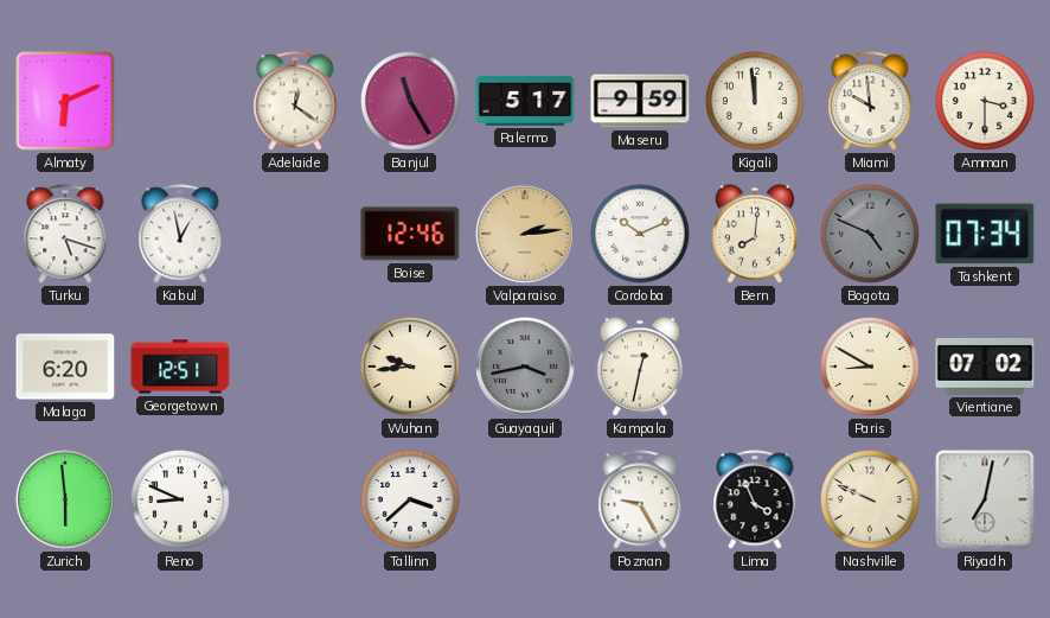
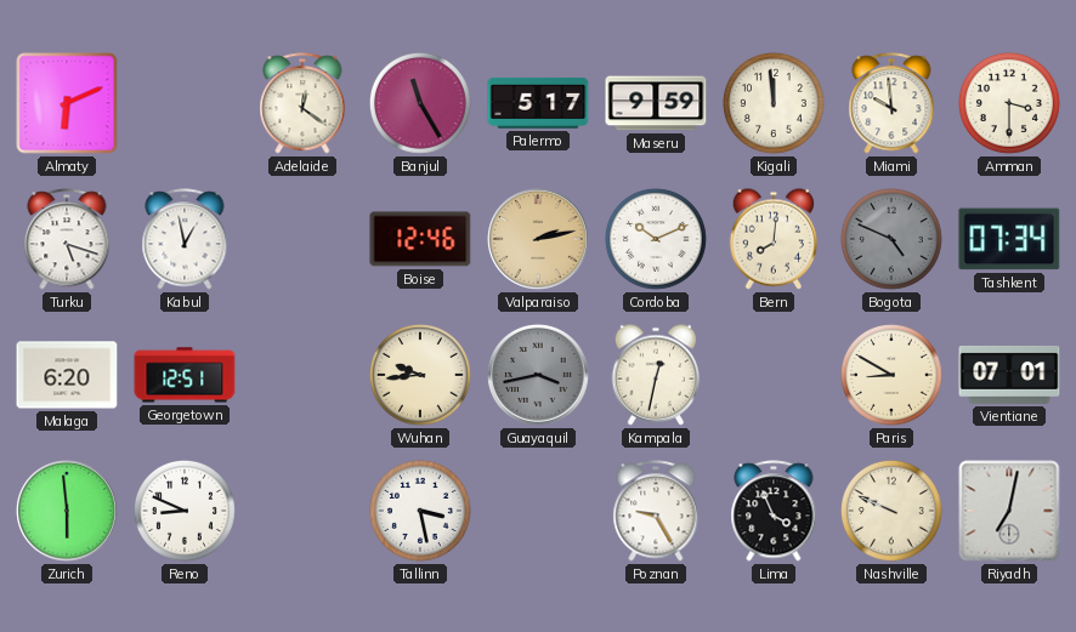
Valparaiso: 2:14 -> 2:13 (538, 239)
Vientiane: 07:02 -> 07:01 (1009, 375)
Tallinn: 3:38 -> 3:28 (420, 511)
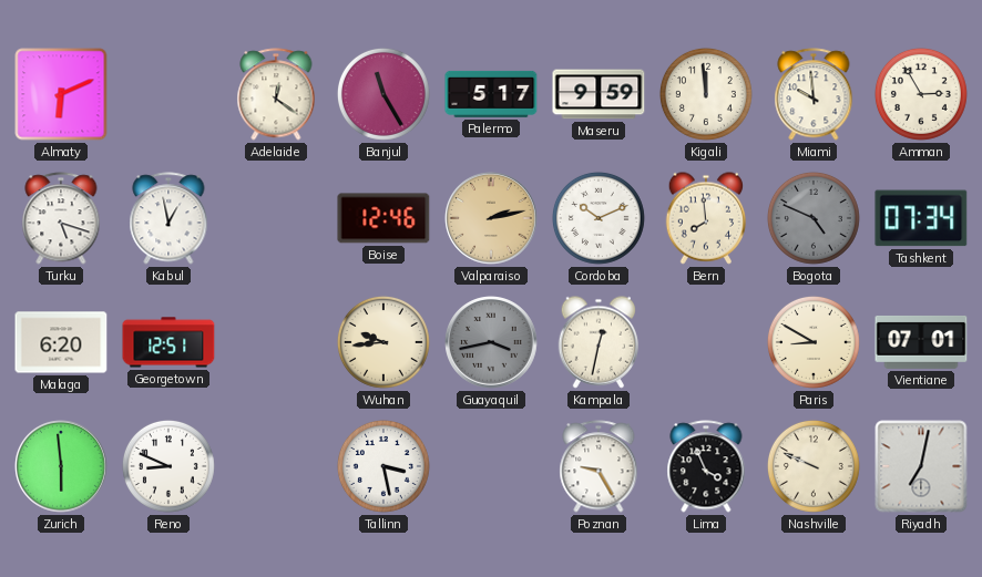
Amman: 3:30 -> 2:55 (921, 94)
Bern: 8:01 -> 7:59 (706, 218)
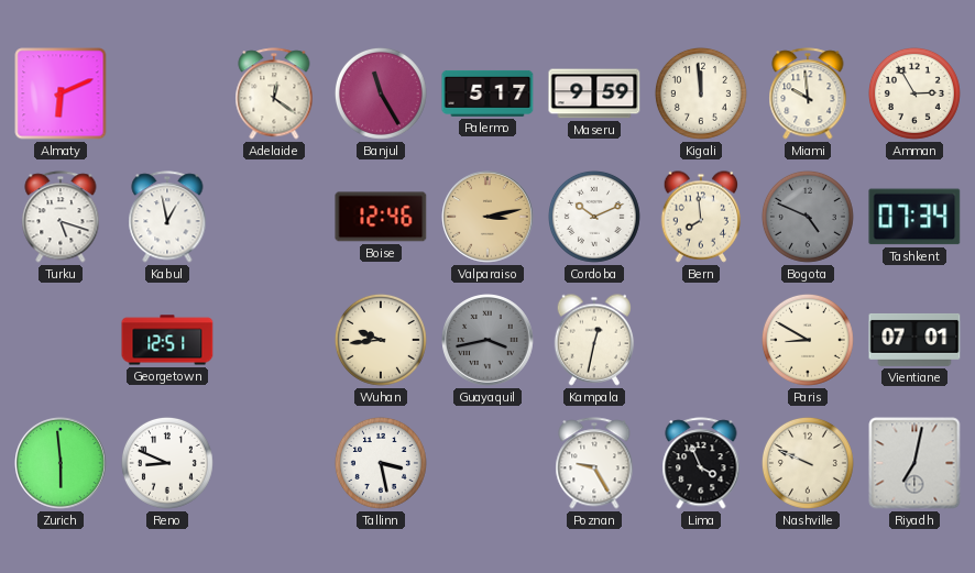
Valparaiso: 2:13 -> 3:13 (487, 217)
Malaga: 6:20 -> none (61, 342)
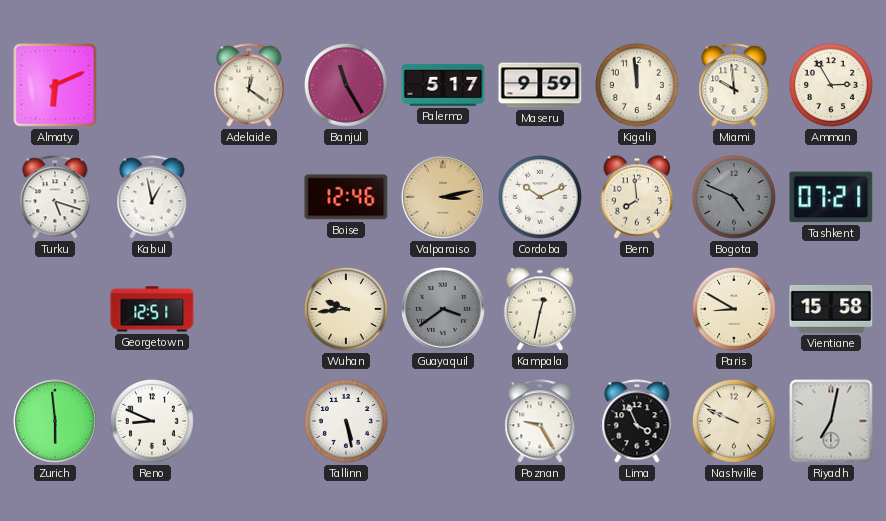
Tashkent: 07:34 -> 07:21 (831, 197)
Guayaquil: 3:43 -> 3:39 (443, 309)
Vientiane: 07:01 -> 15:58 (831, 309)
Tallinn: 3:28 -> 5:28 (346, 421)
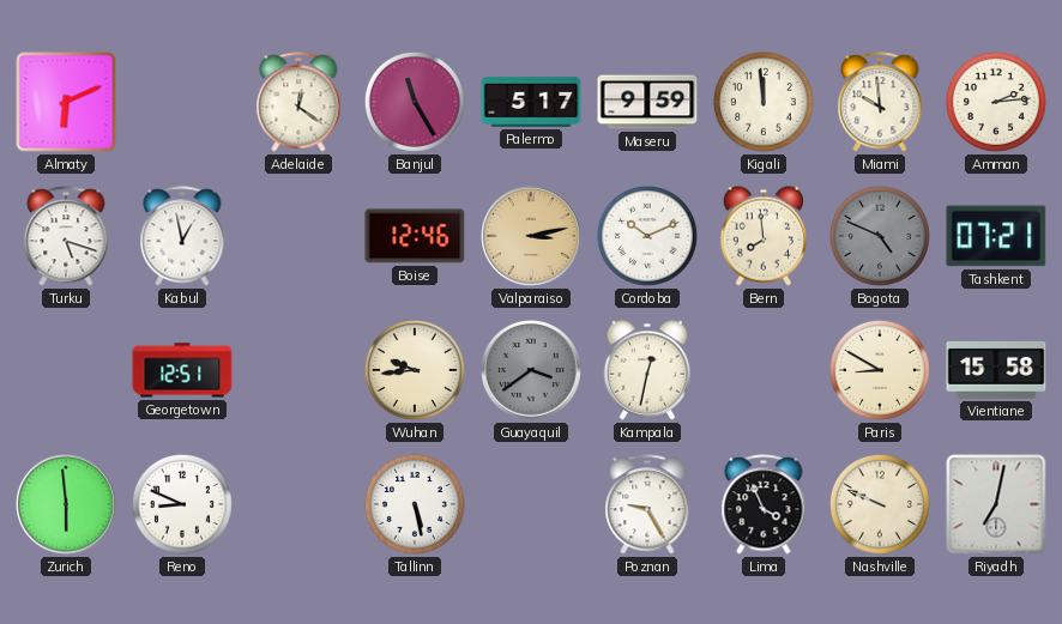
Amman: 2:55 -> 2:14 (996, 102)
